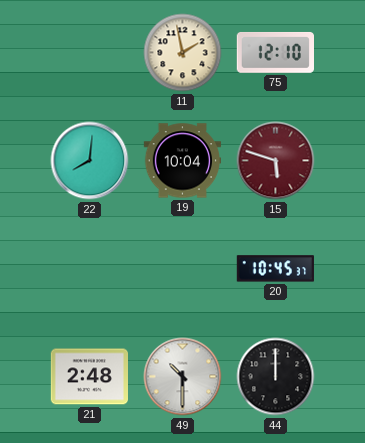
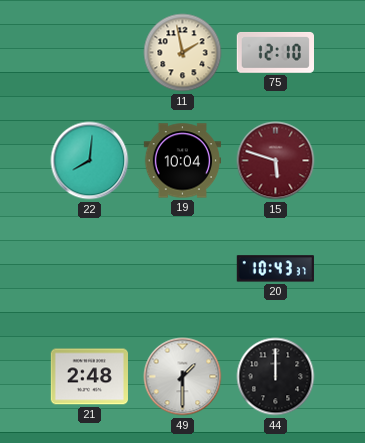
20: 10:45 -> 10:43 (275, 269)
49: 10:30 -> 1:30 (183, 377)
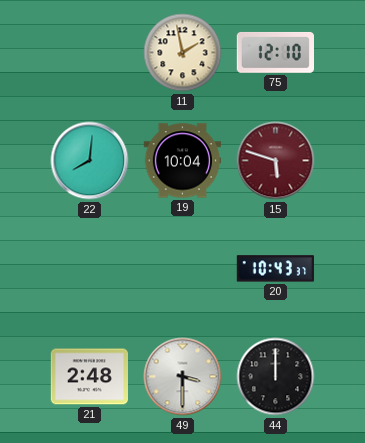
49: 1:30 -> 3:30 (183, 377)
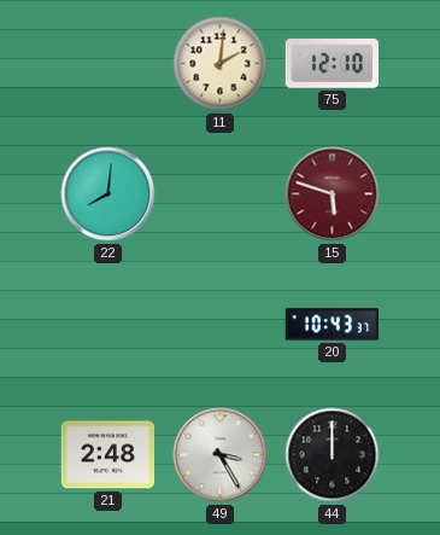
11: 1:58 -> 2:01 (221, 64)
19: 10:04 -> none (182, 161)
49: 3:30 -> 3:25 (221, 455)
